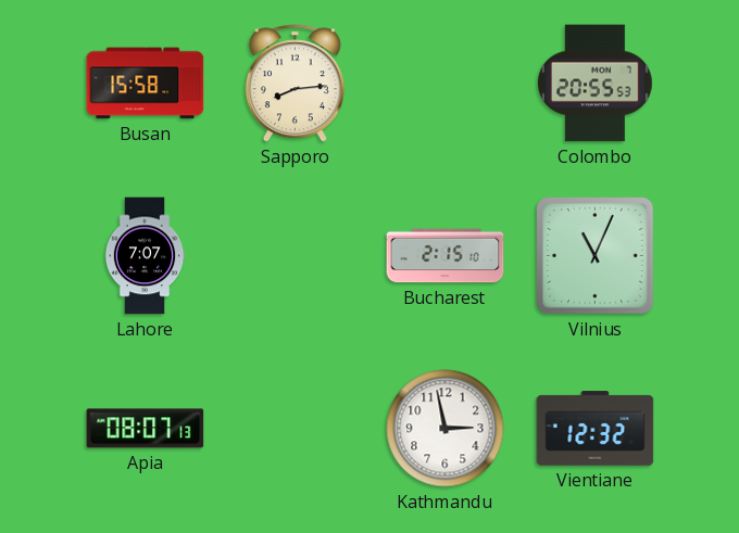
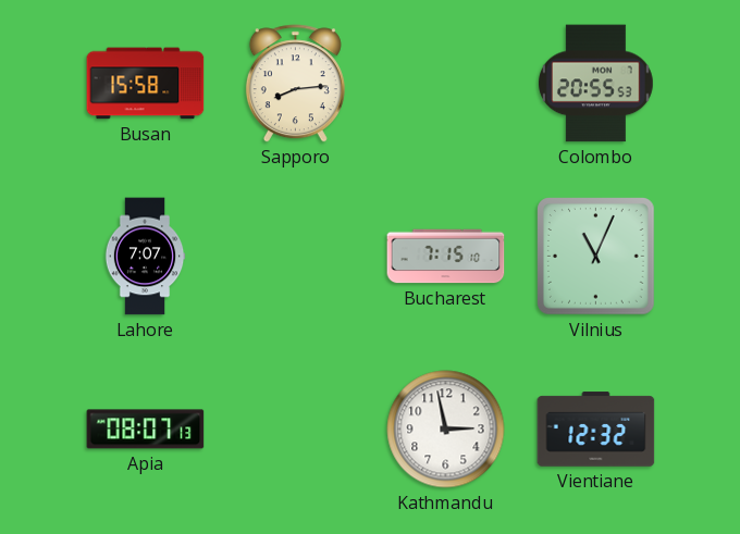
Bucharest: 2:15 -> 7:15 (446, 257)
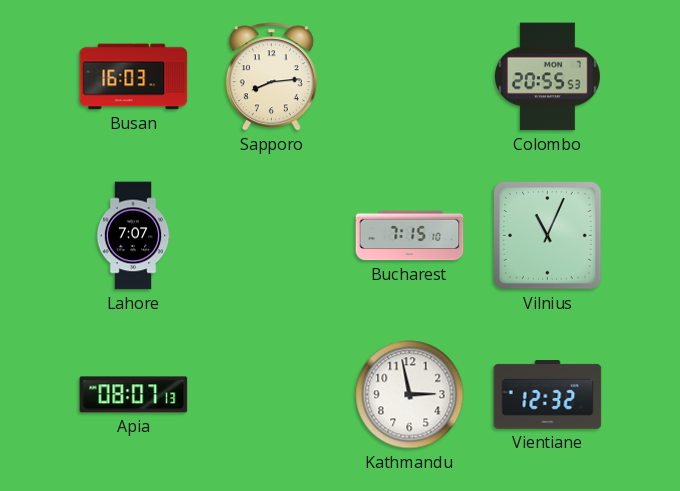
Busan: 15:58 -> 16:03 (134, 77)
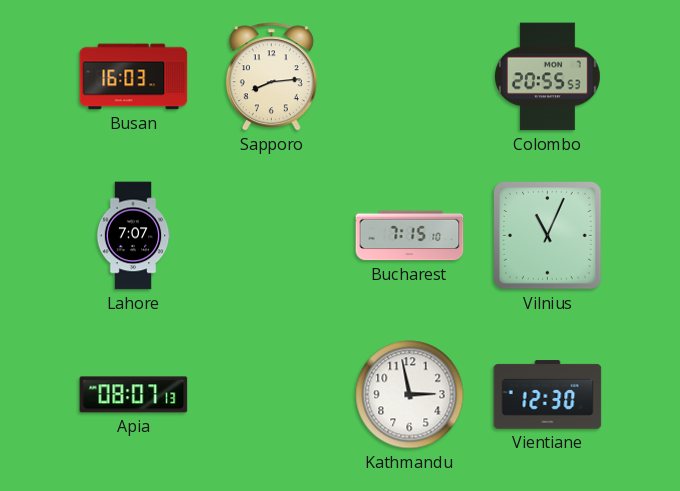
Vientiane: 12:32 -> 12:30 (548, 395)
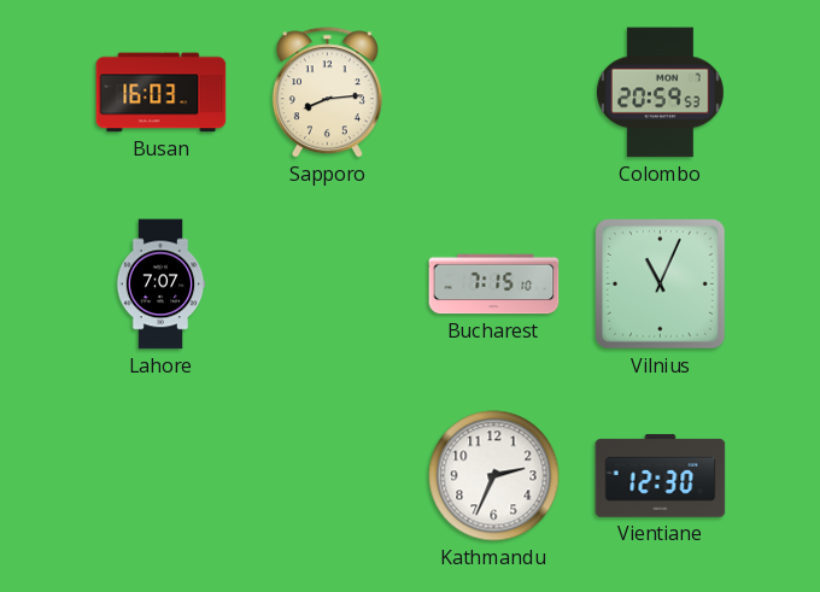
Colombo: 20:55 -> 20:59 (661, 93)
Apia: 08:07 -> none (134, 395)
Kathmandu: 2:58 -> 2:34 (494, 476)
